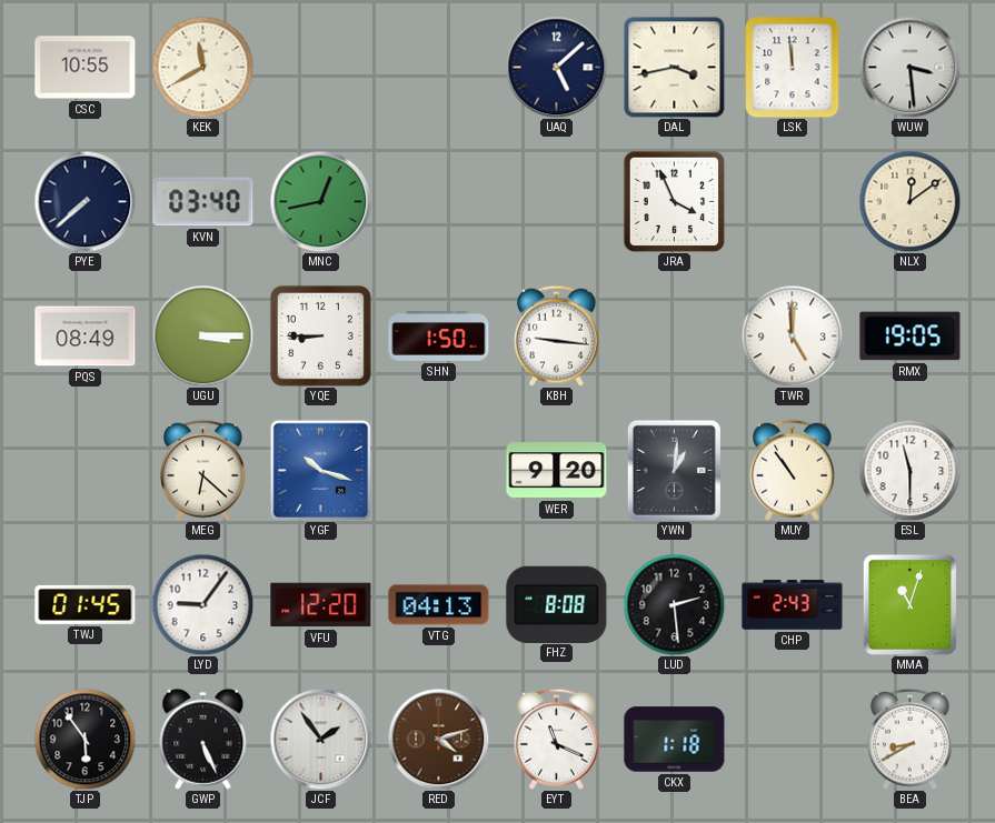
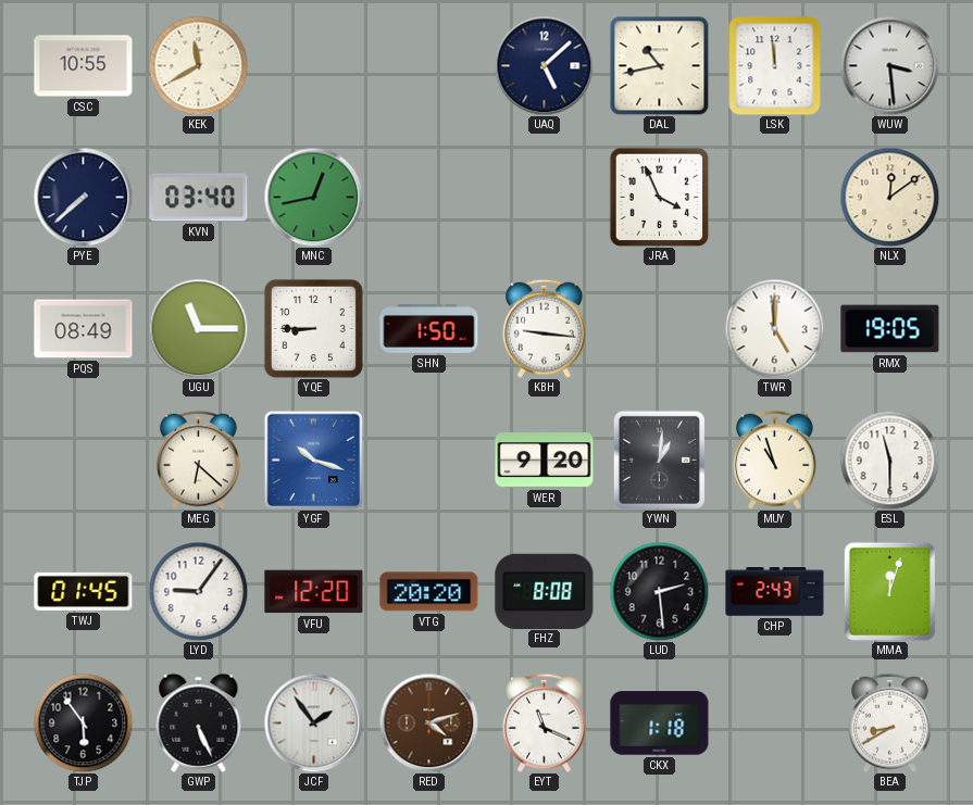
DAL: 3:43 -> 10:43 (660, 66)
UGU: 3:15 -> 11:15 (198, 328)
MUY: 10:54 -> 10:57 (774, 460)
VTG: 04:13 -> 20:20 (429, 592)
MMA: 11:03 -> 12:03 (889, 591)
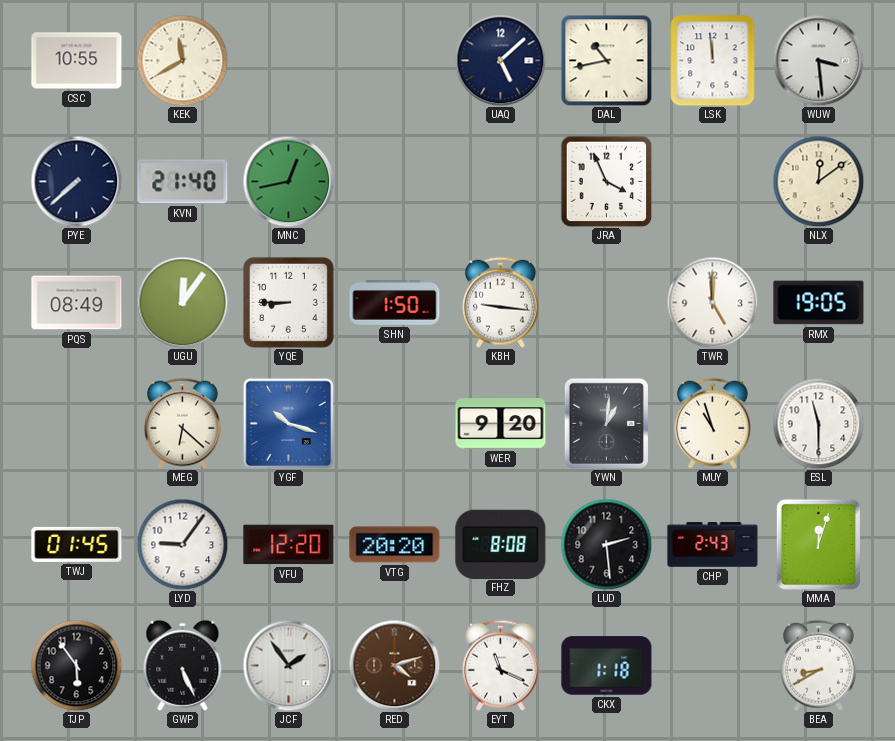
KVN: 03:40 -> 21:40 (183, 182)
UGU: 11:15 -> 12:06 (182, 302)
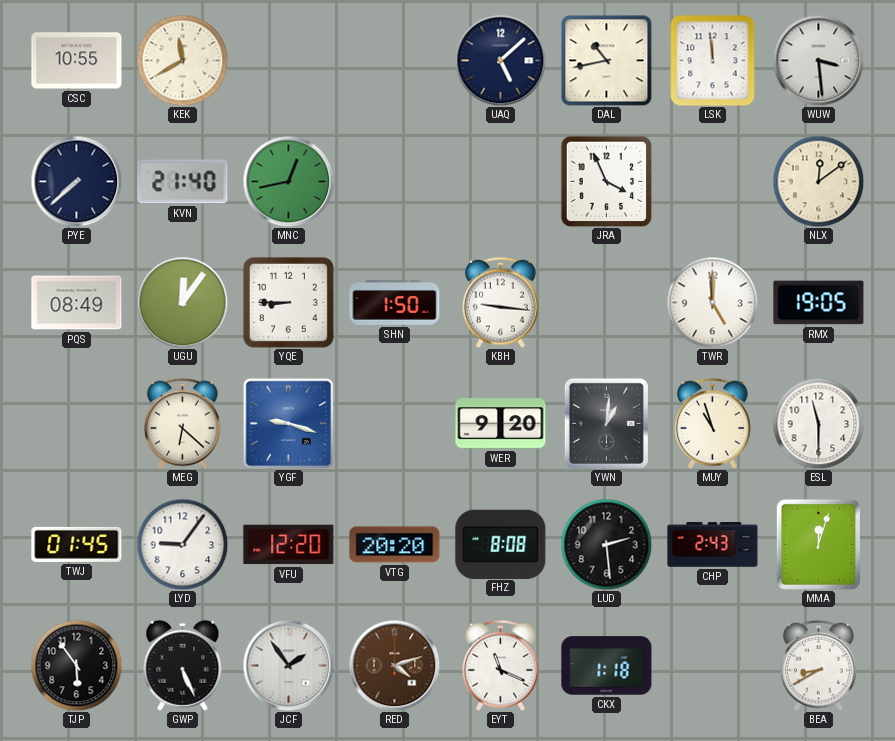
YGF: 10:18 -> 9:18 (288, 423)
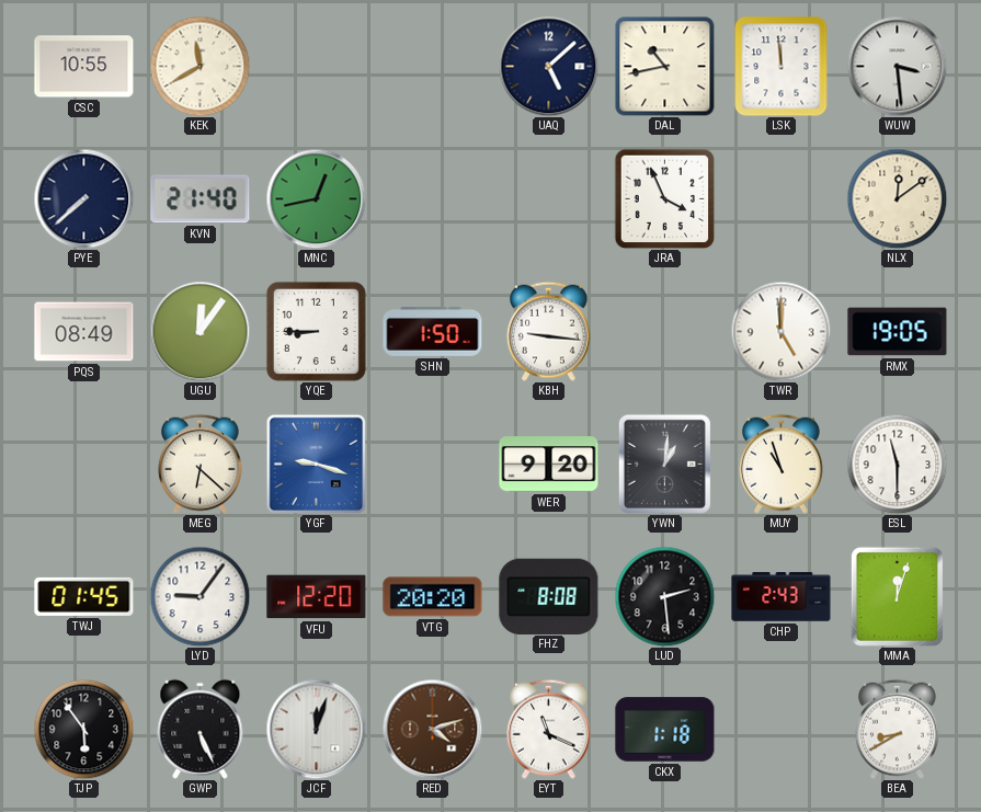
JCF: 1:54 -> 12:03 (316, 729)
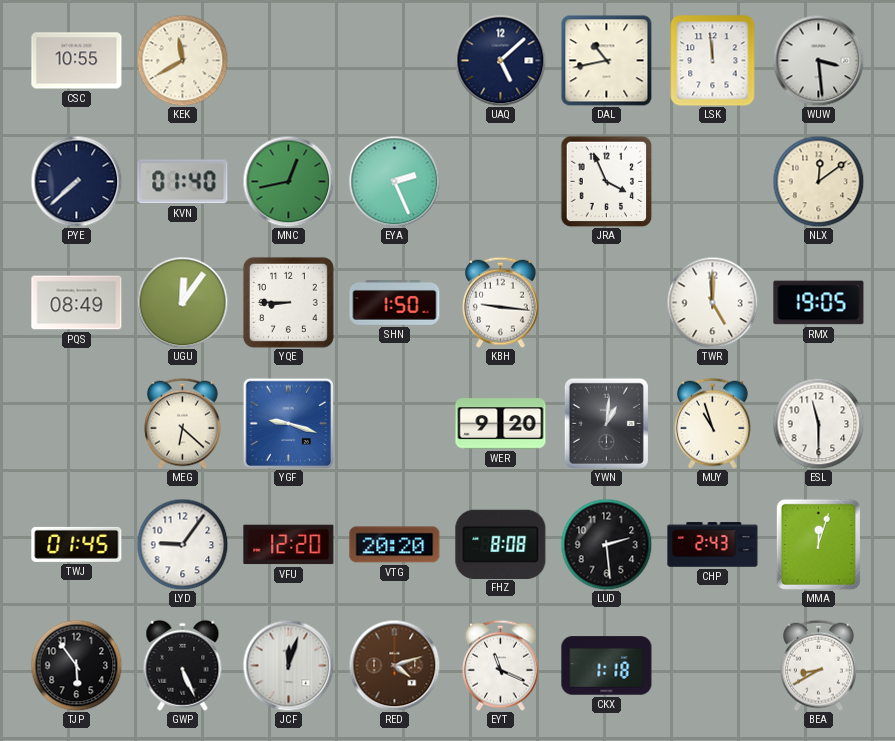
KVN: 21:40 -> 01:40 (183, 182)
EYA: none -> 2:26 (394, 181)
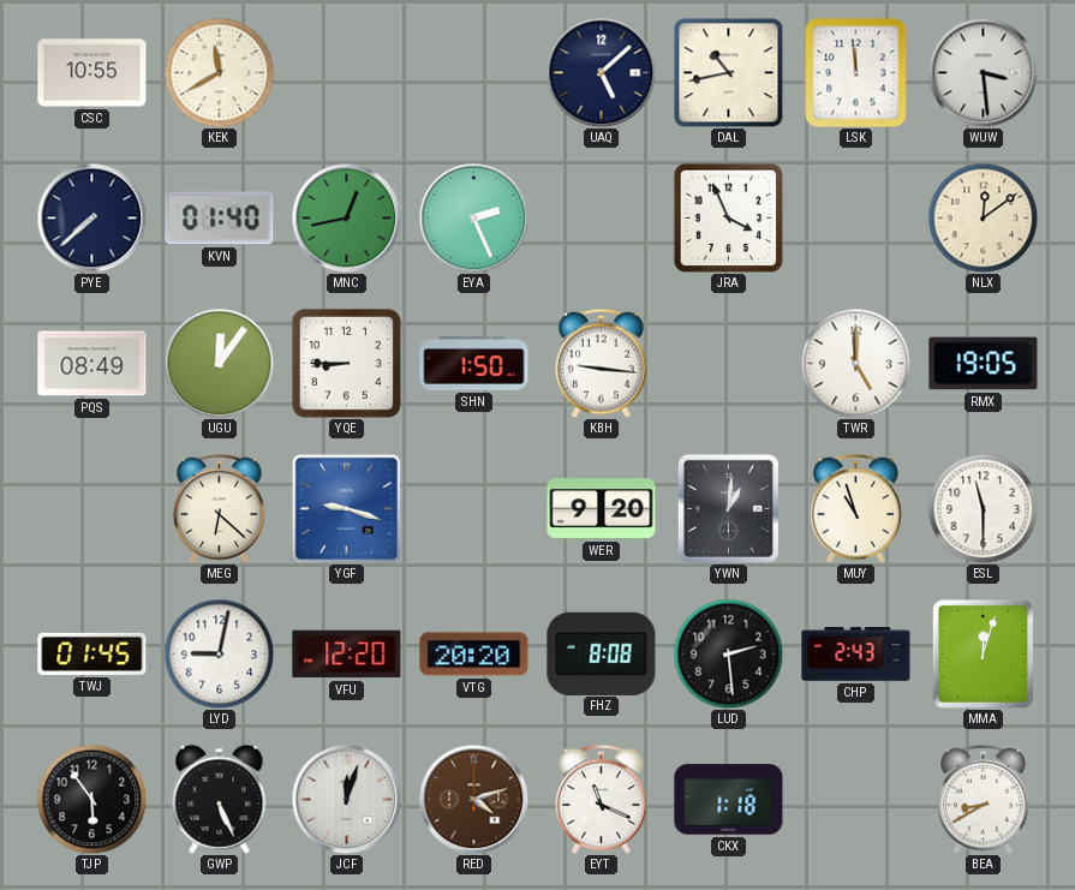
LYD: 9:06 -> 9:02 (219, 653)
